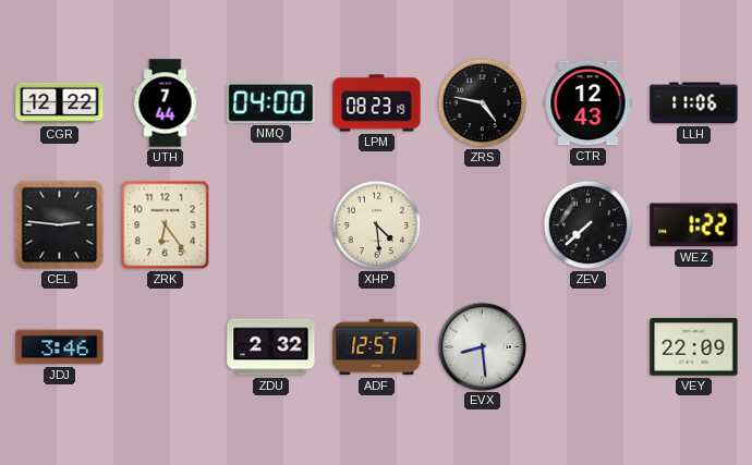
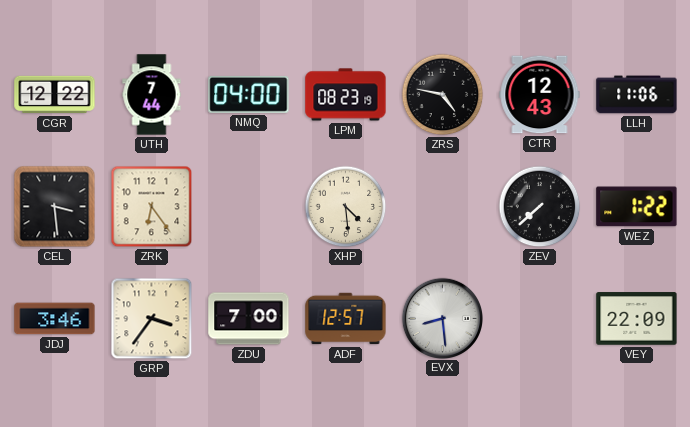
CEL: 2:46 -> 3:29 (55, 207)
GRP: none -> 3:36 (152, 319)
ZDU: 2:32 -> 7:00 (249, 319)
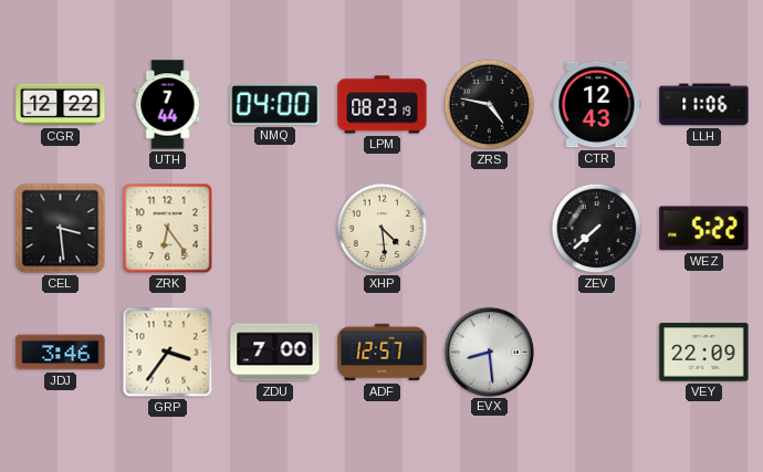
WEZ: 1:22 -> 5:22 (704, 229)
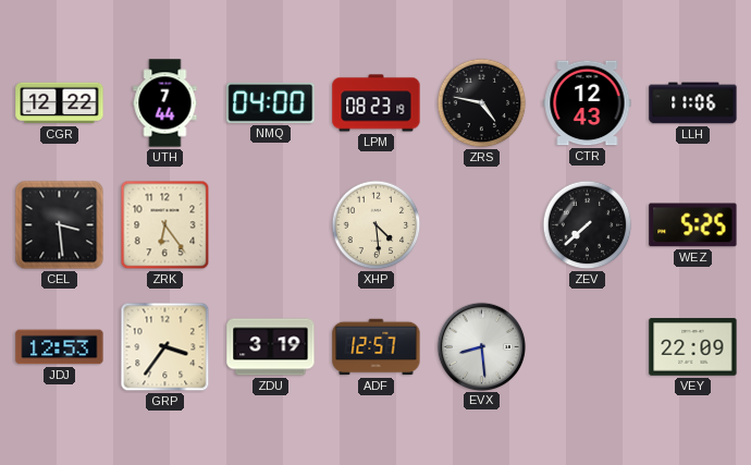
WEZ: 5:22 -> 5:25 (693, 225)
JDJ: 3:46 -> 12:53 (60, 347)
ZDU: 7:00 -> 3:19 (271, 347)
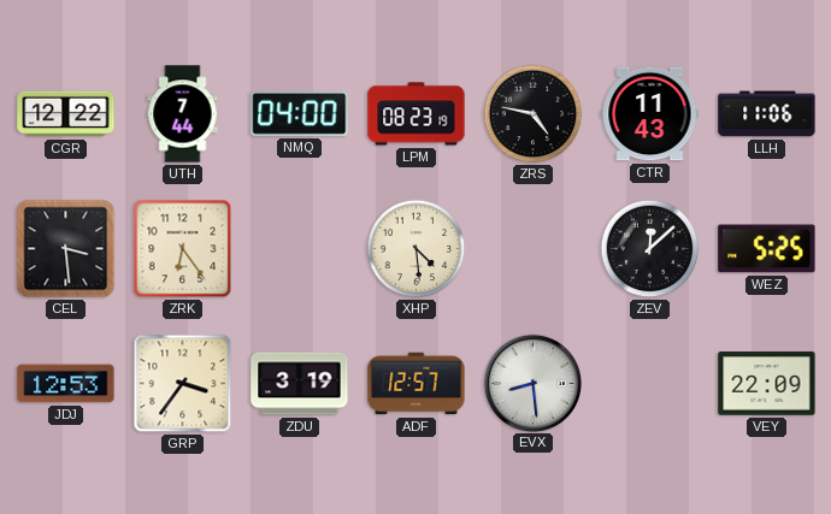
CTR: 12:43 -> 11:43 (650, 114)
ZEV: 7:38 -> 12:08 (650, 249)
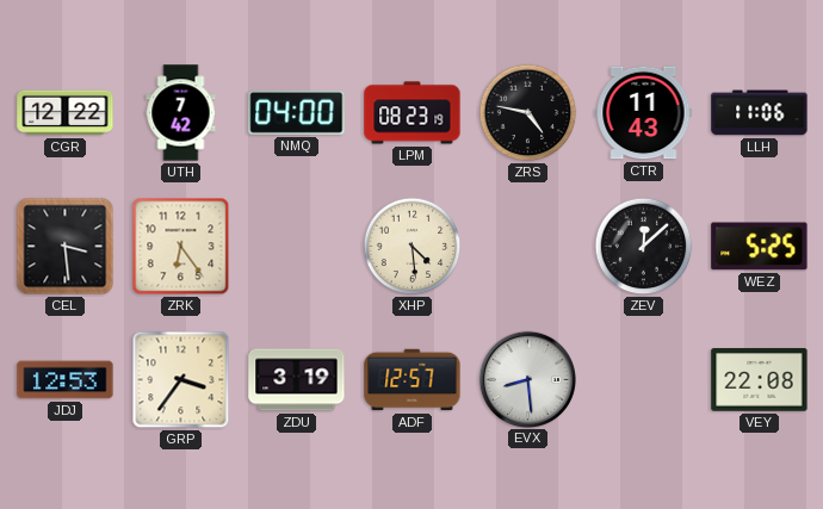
UTH: 7:44 -> 7:42 (181, 113)
VEY: 22:09 -> 22:08 (760, 380)
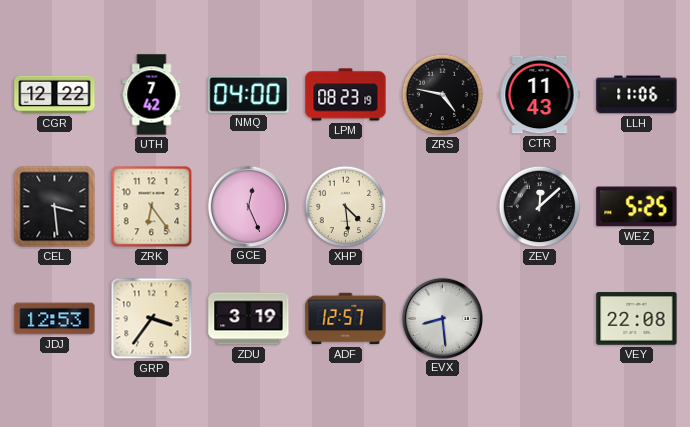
GCE: none -> 12:26 (248, 206)
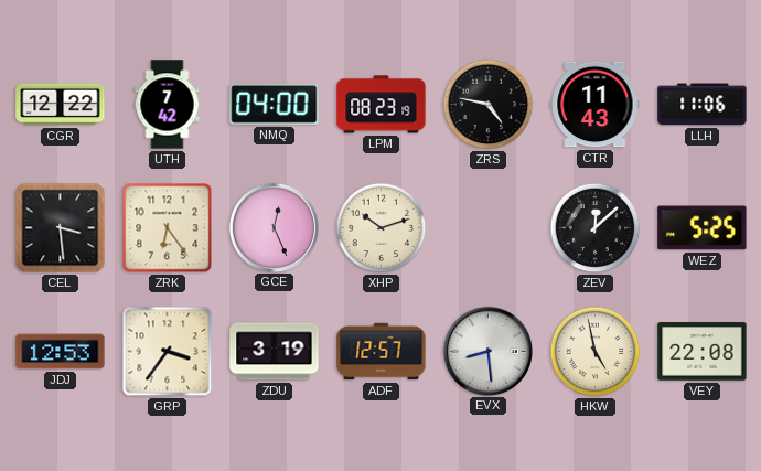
XHP: 4:29 -> 10:12 (382, 228)
HKW: none -> 4:58 (596, 352)
